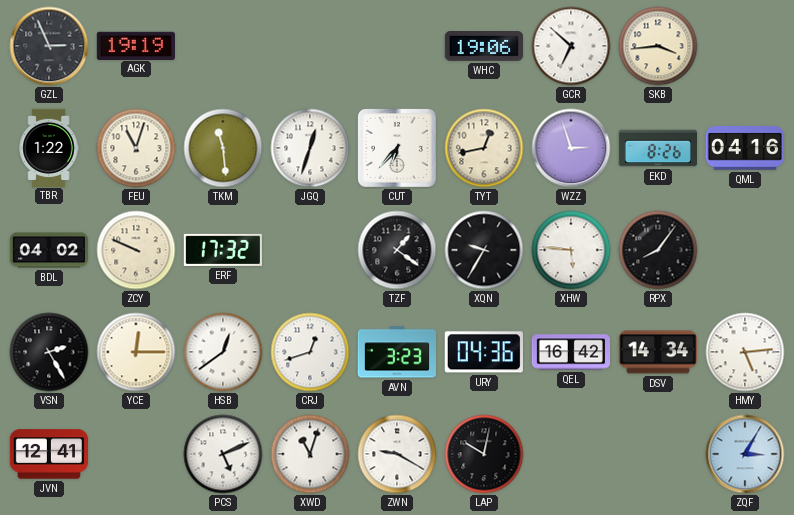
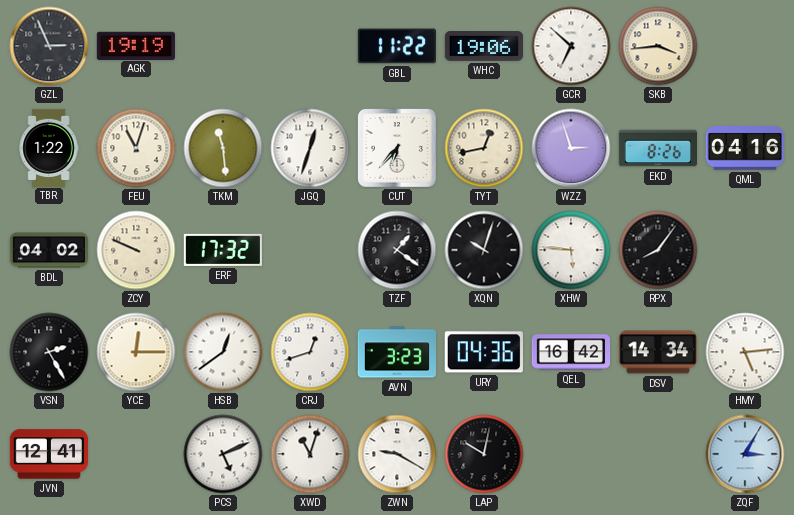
GBL: none -> 11:22 (397, 46)
XQN: 9:35 -> 10:03 (484, 250)
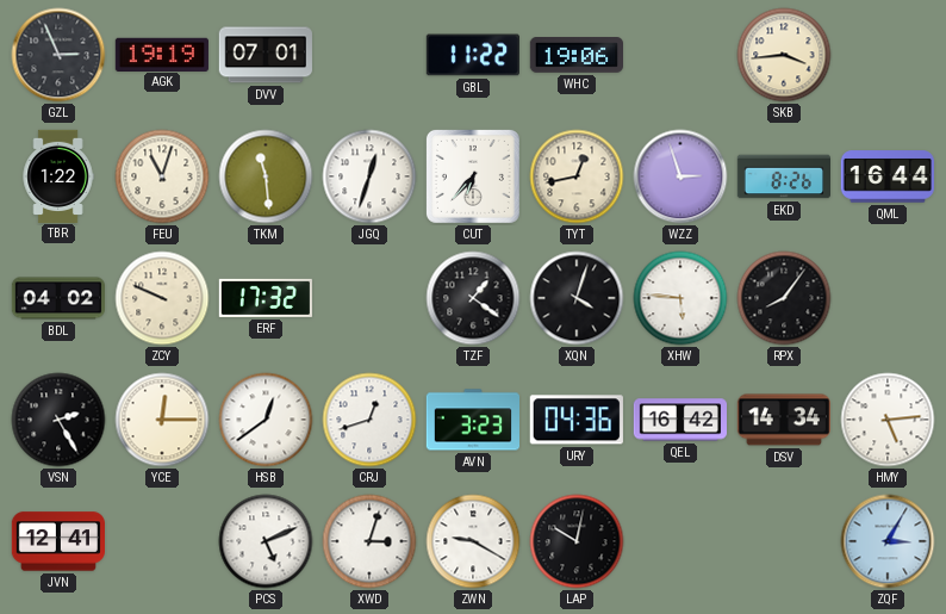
DVV: none -> 07:01 (266, 55)
GCR: 6:52 -> none (571, 46)
QML: 04:16 -> 16:44 (886, 176)
XQN: 10:03 -> 4:03 (577, 298)
XWD: 11:03 -> 3:03 (369, 541)
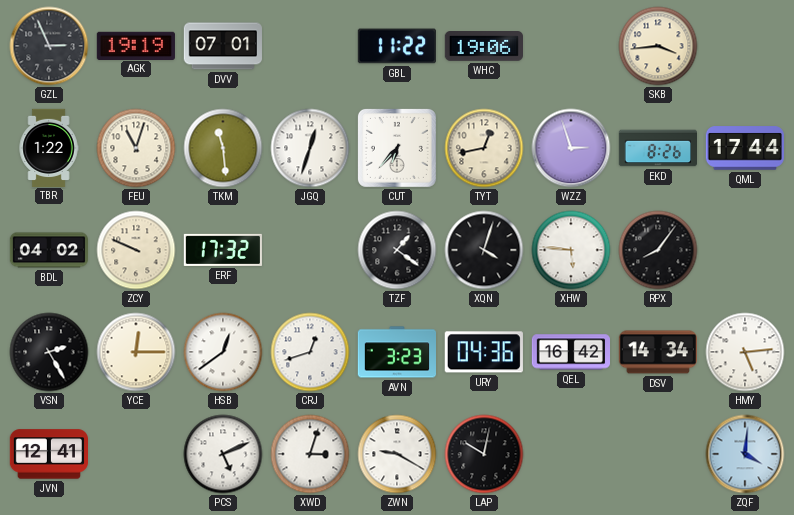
QML: 16:44 -> 17:44 (744, 148)
ZQF: 3:05 -> 4:01 (745, 454)
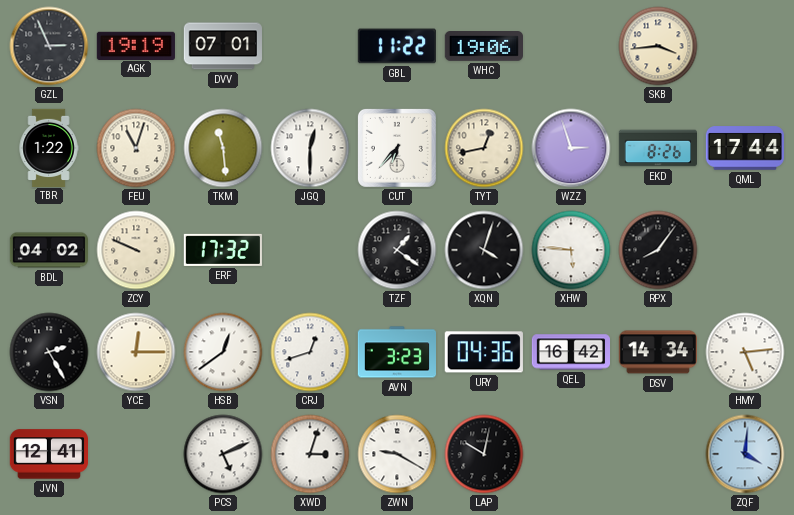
JGQ: 12:33 -> 12:30 (310, 148)
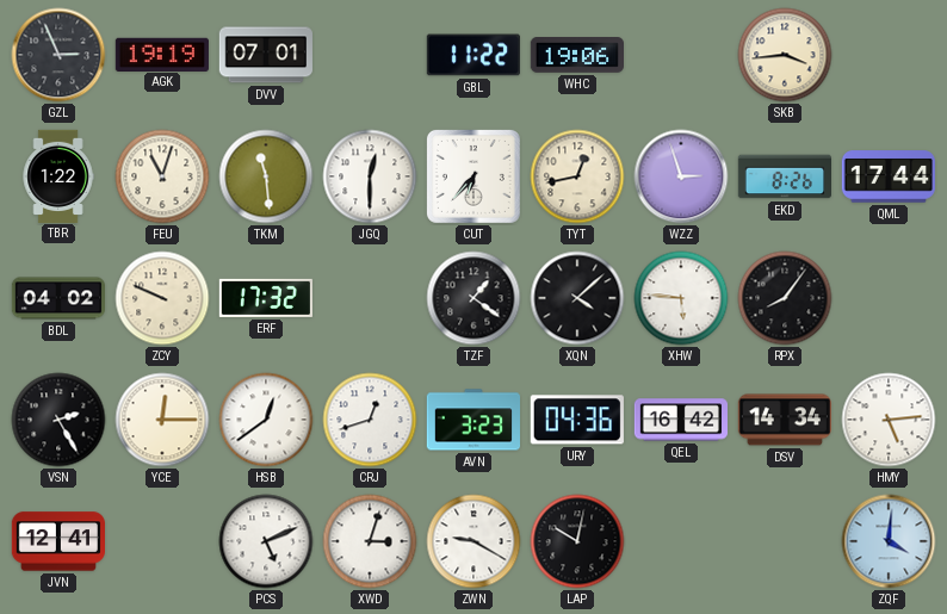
XQN: 4:03 -> 4:08 (577, 298)
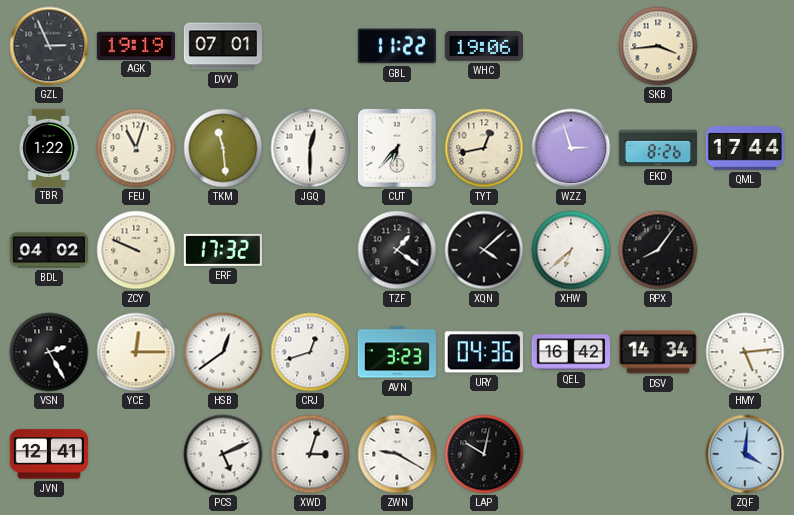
XHW: 5:46 -> 6:38 (571, 250)
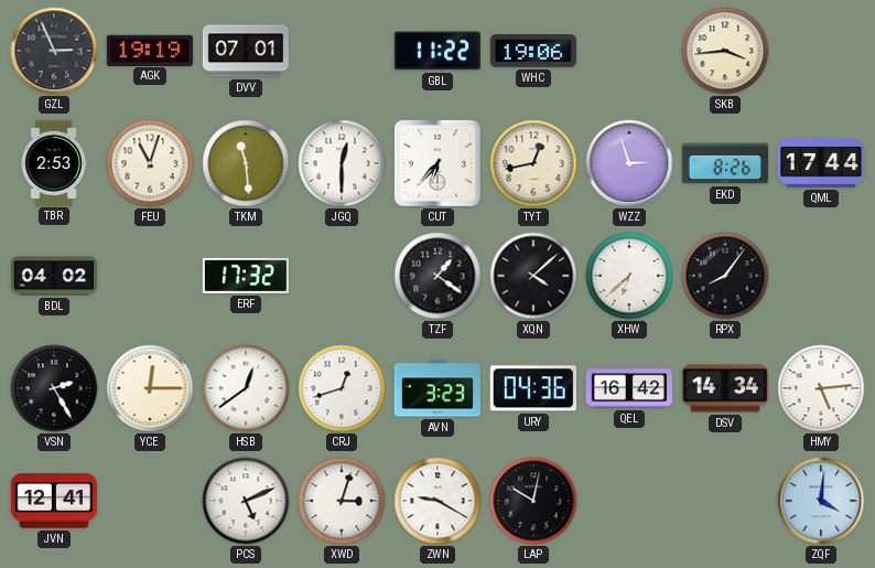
TBR: 1:22 -> 2:53 (54, 162)
ZCY: 9:49 -> none (136, 250)
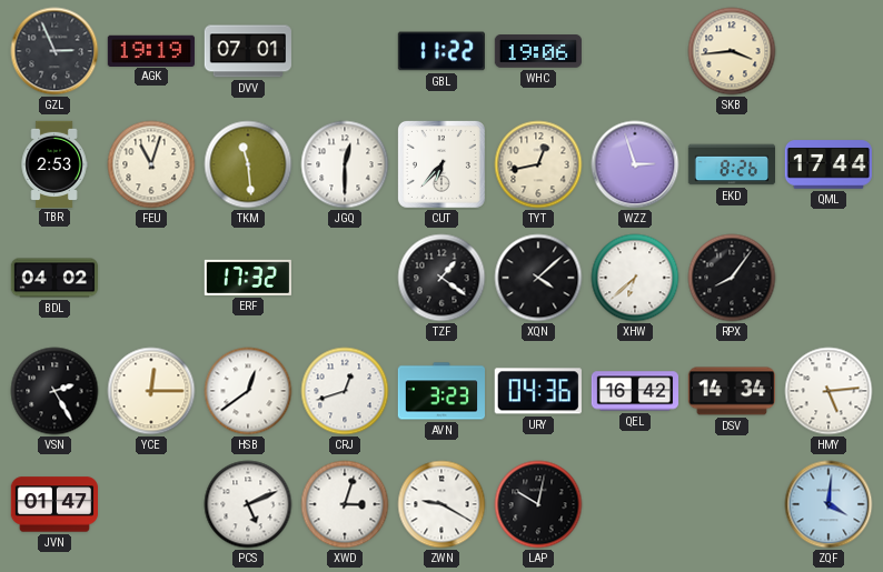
JVN: 12:41 -> 01:47 (53, 504)
